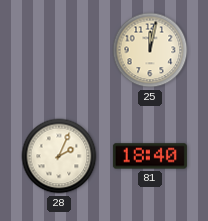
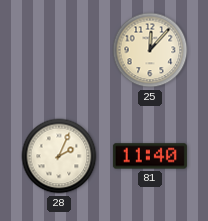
25: 12:02 -> 12:07 (150, 50)
81: 18:40 -> 11:40 (150, 156)
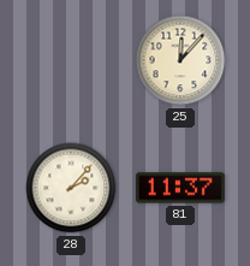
28: 2:04 -> 2:07 (71, 188)
81: 11:40 -> 11:37 (180, 188)
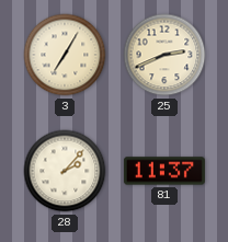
3: none -> 7:05 (65, 55)
25: 12:07 -> 2:41 (164, 55)
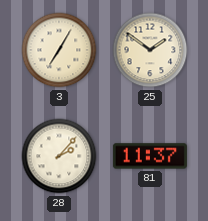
25: 2:41 -> 1:51 (150, 50)
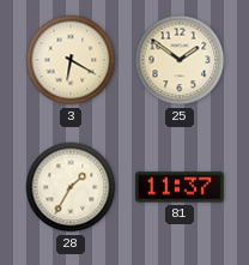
3: 7:05 -> 6:20 (71, 60)
28: 2:07 -> 1:35 (71, 187)
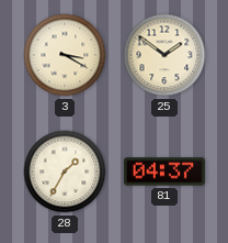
3: 6:20 -> 3:20 (65, 55)
81: 11:37 -> 04:37 (164, 172)
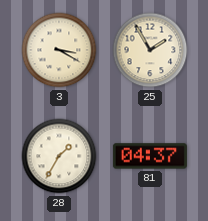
25: 1:51 -> 1:55 (150, 50)
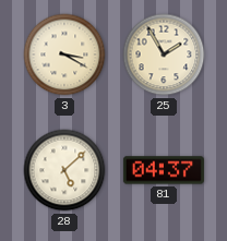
28: 1:35 -> 5:08 (64, 170)
